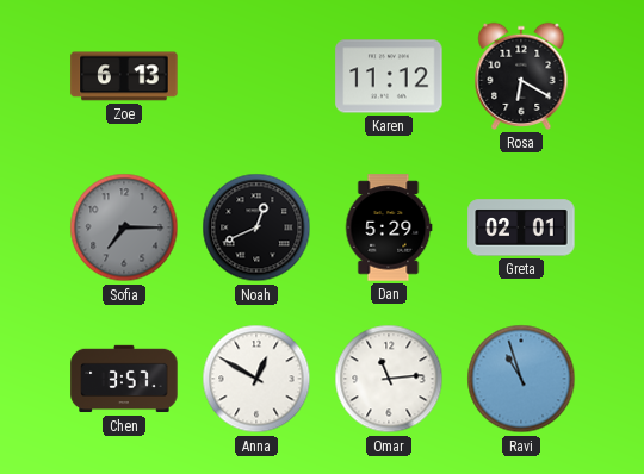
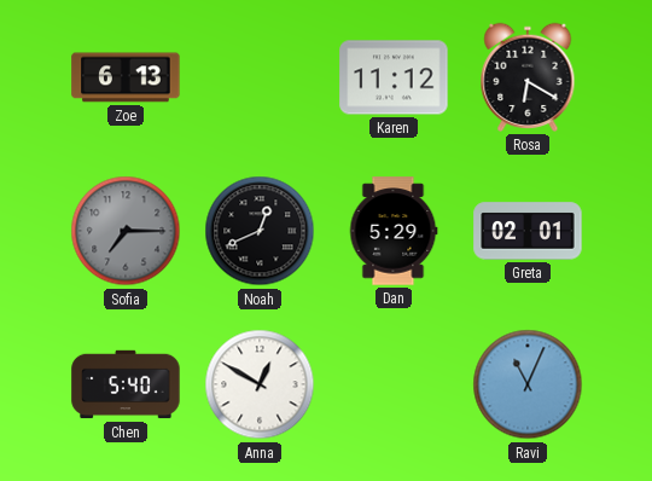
Chen: 3:57 -> 5:40 (126, 384)
Omar: 11:14 -> none (389, 379)
Ravi: 10:57 -> 11:04 (528, 384)
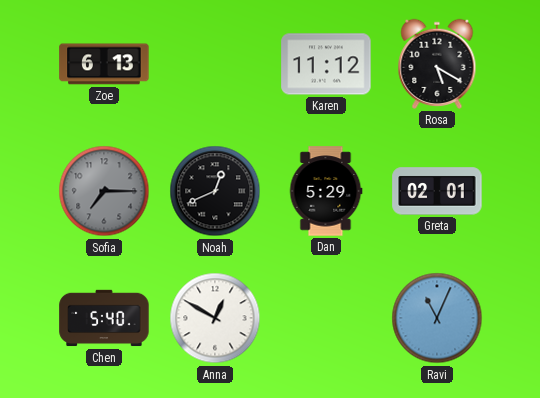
Rosa: 6:20 -> 5:20 (437, 64)
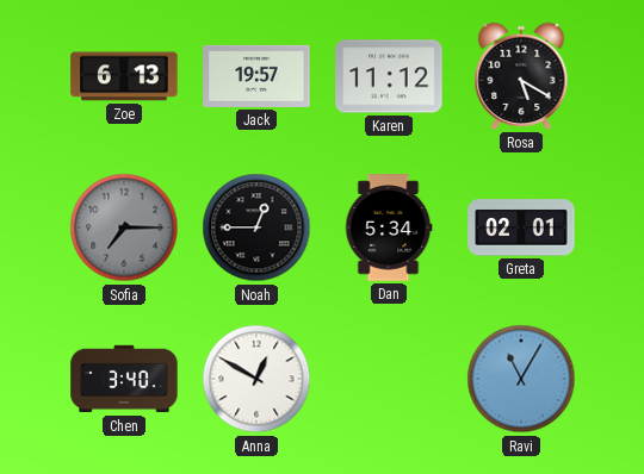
Jack: none -> 19:57 (256, 76)
Noah: 12:41 -> 12:45 (256, 227)
Dan: 5:29 -> 5:34 (389, 227)
Chen: 5:40 -> 3:40 (124, 379)
Ravi: 11:04 -> 11:05 (521, 379)
